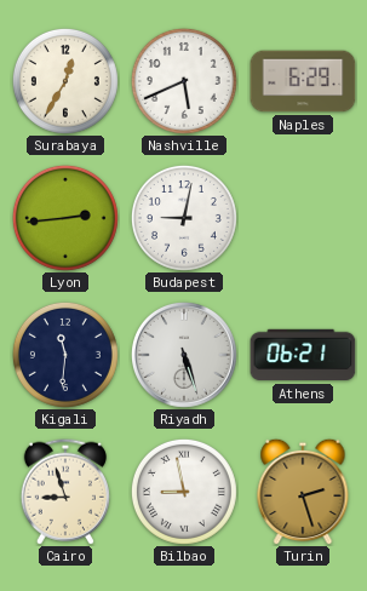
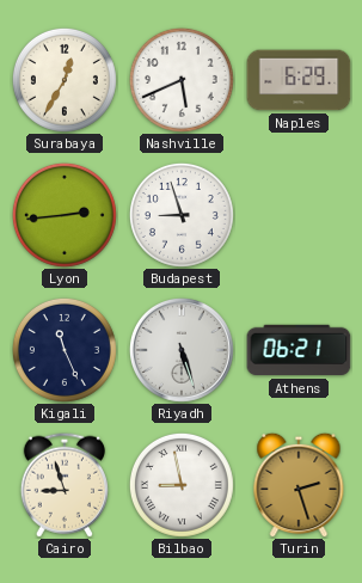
Budapest: 9:02 -> 8:57 (182, 215)
Kigali: 11:31 -> 11:26 (65, 350)
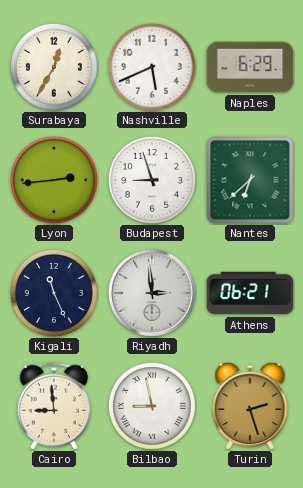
Nantes: none -> 6:38 (250, 180)
Riyadh: 5:27 -> 2:59 (152, 293)
Cairo: 8:57 -> 8:59 (54, 406)
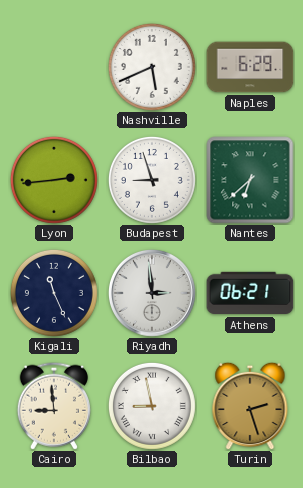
Surabaya: 12:35 -> none (54, 67)
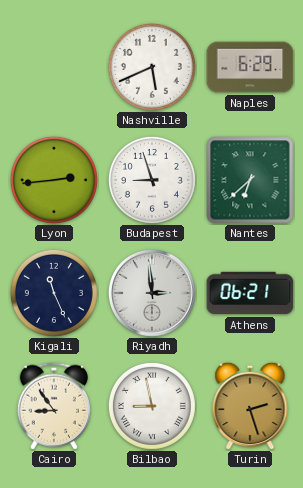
Cairo: 8:59 -> 8:54 (54, 406)
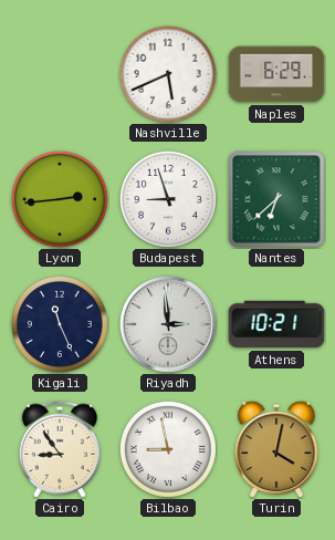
Athens: 06:21 -> 10:21 (276, 324)
Turin: 2:27 -> 4:02 (276, 449)
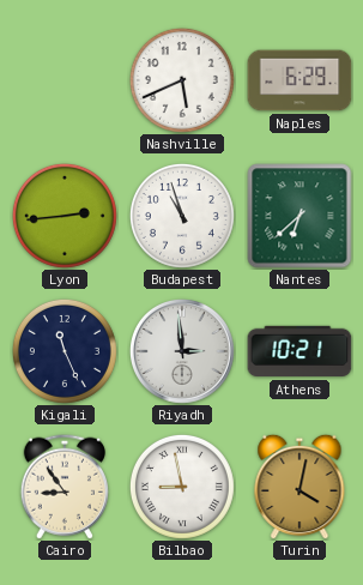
Budapest: 8:57 -> 10:57 (182, 216)
